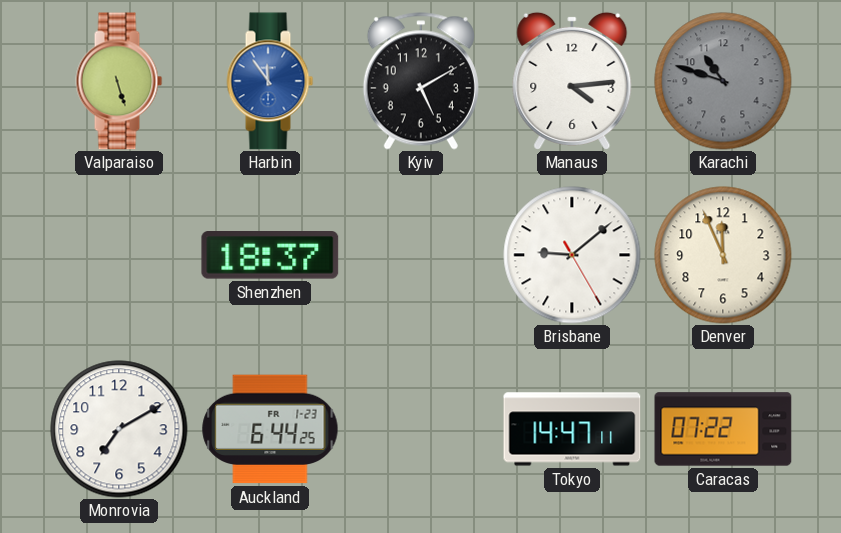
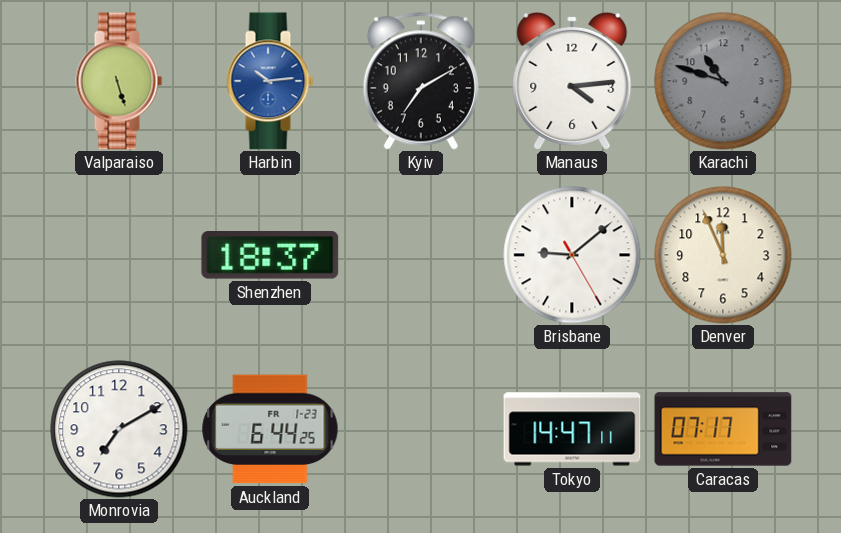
Harbin: 11:54 -> 10:14 (270, 81)
Kyiv: 5:10 -> 7:10 (421, 81)
Caracas: 07:22 -> 07:17 (723, 429)
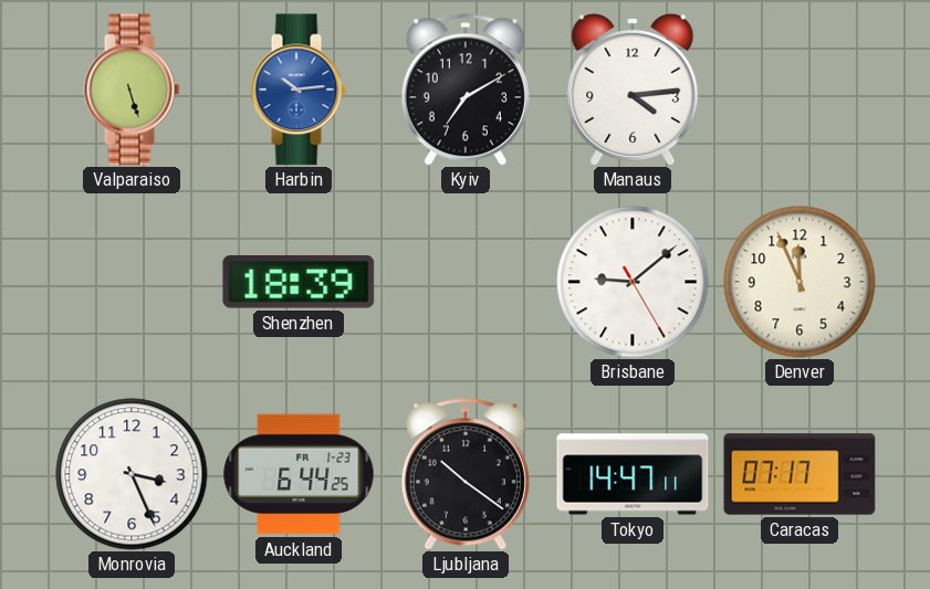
Karachi: 10:48 -> none (723, 81)
Shenzhen: 18:37 -> 18:39 (299, 282)
Monrovia: 7:10 -> 3:26 (132, 474)
Ljubljana: none -> 10:21 (466, 474)
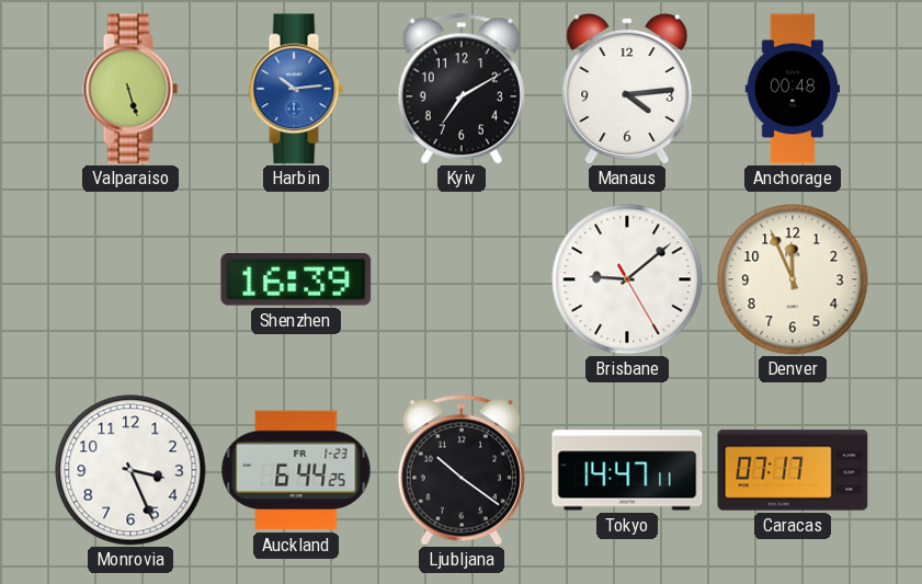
Anchorage: none -> 00:48 (792, 89)
Shenzhen: 18:39 -> 16:39 (296, 279)
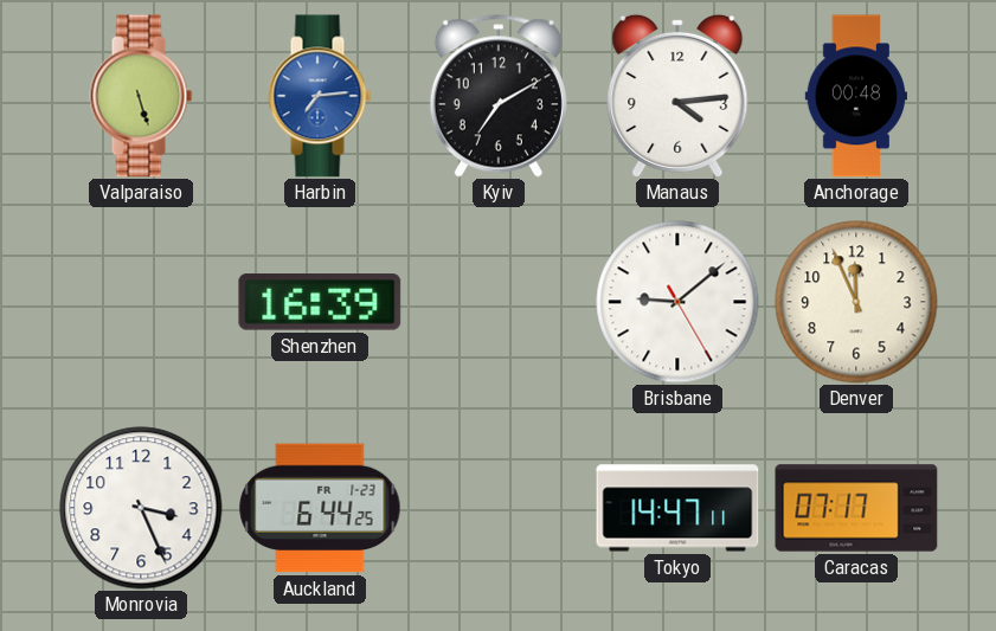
Harbin: 10:14 -> 7:14 (320, 96)
Ljubljana: 10:21 -> none (462, 470)
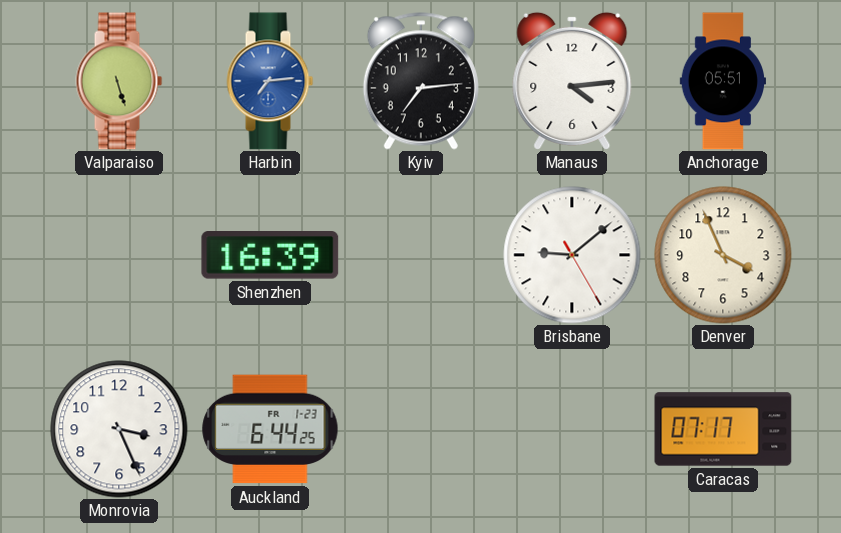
Kyiv: 7:10 -> 7:14 (421, 81)
Anchorage: 00:48 -> 05:51 (722, 81)
Denver: 11:56 -> 3:56 (723, 255)
Tokyo: 14:47 -> none (677, 508)
